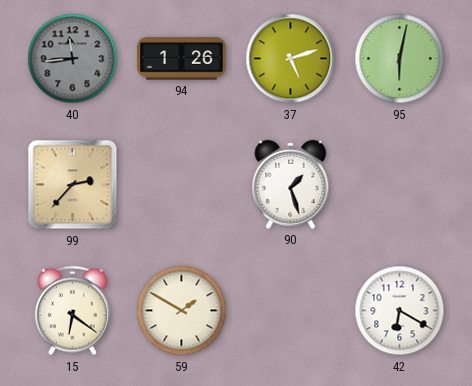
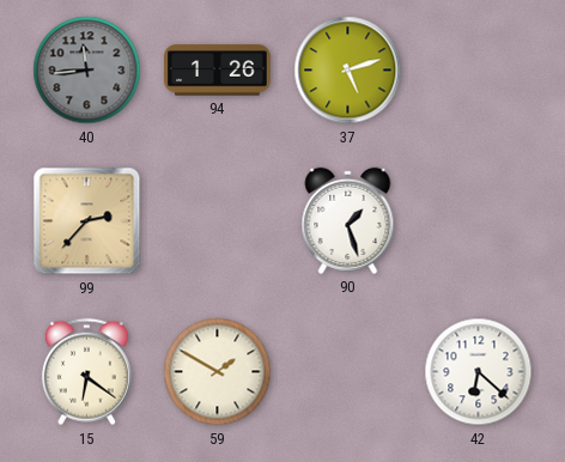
95: 6:02 -> none (400, 59)
42: 6:20 -> 6:22 (479, 372)
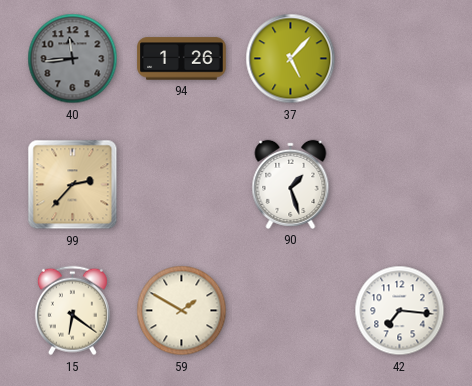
37: 5:12 -> 5:07 (291, 59)
42: 6:22 -> 7:16 (400, 311)
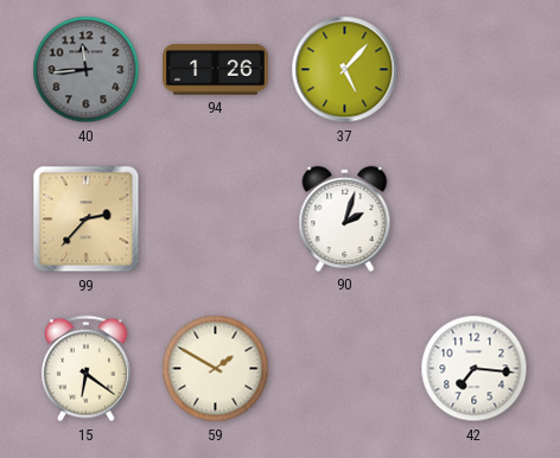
90: 1:27 -> 2:03 (345, 218)
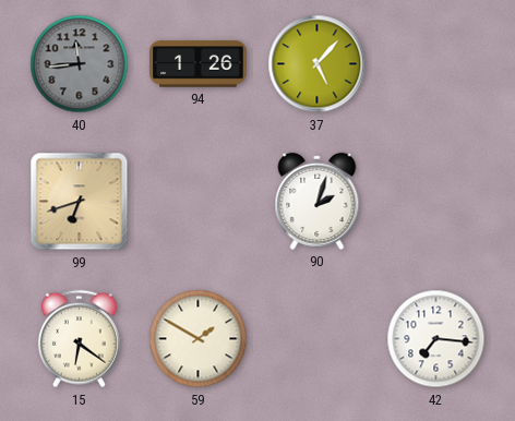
99: 2:37 -> 6:42 (80, 202)
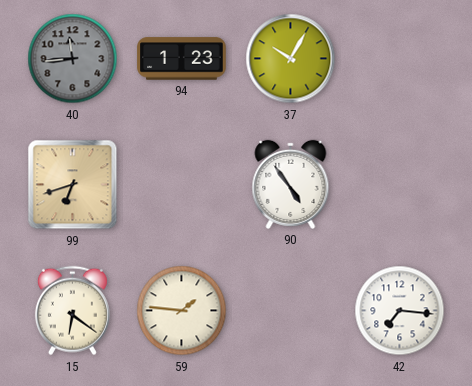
94: 1:26 -> 1:23 (182, 59)
37: 5:07 -> 10:05 (291, 59)
90: 2:03 -> 4:54 (291, 184)
59: 1:50 -> 1:46 (182, 311)
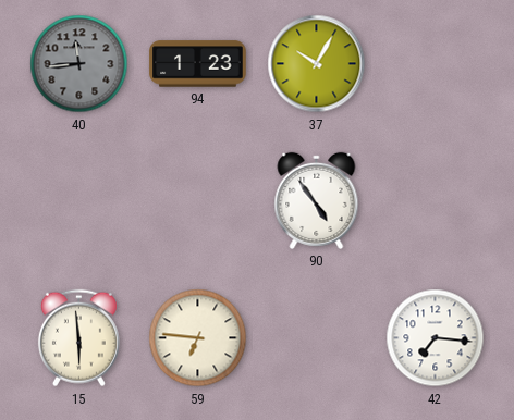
99: 6:42 -> none (73, 185)
15: 6:21 -> 5:59 (78, 338)
59: 1:46 -> 6:46 (198, 338)
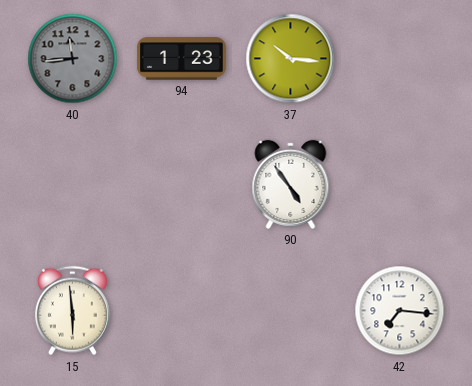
37: 10:05 -> 10:16 (291, 59)
59: 6:46 -> none (198, 338)
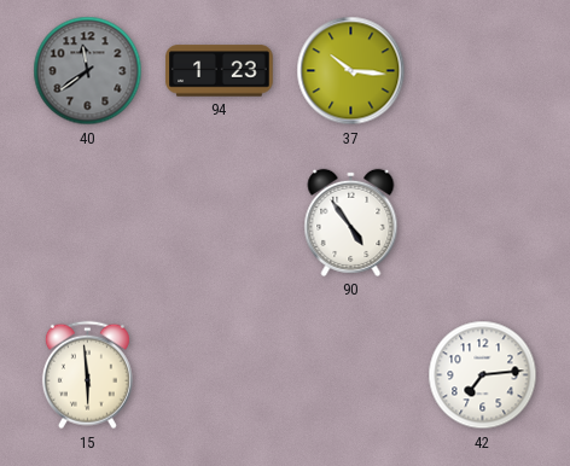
40: 11:44 -> 11:39 (88, 71)
42: 7:16 -> 7:14 (483, 375)
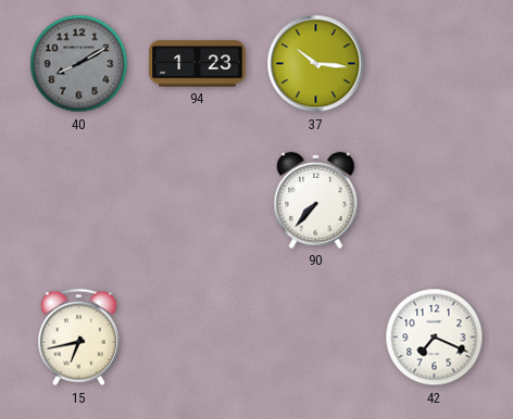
40: 11:39 -> 8:10 (79, 64)
90: 4:54 -> 7:37 (316, 200)
15: 5:59 -> 6:43 (78, 338)
42: 7:14 -> 7:19 (435, 338)
